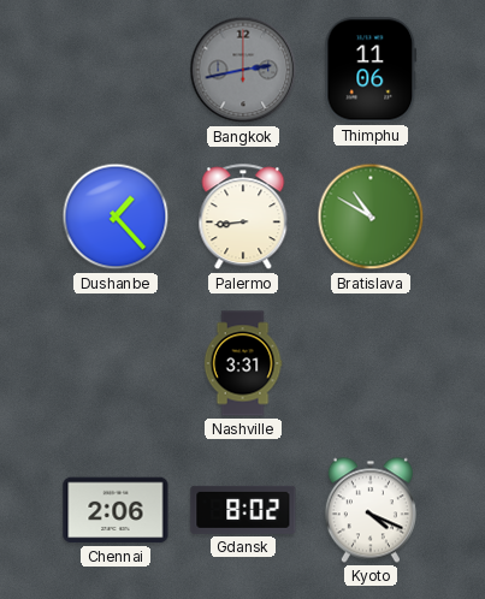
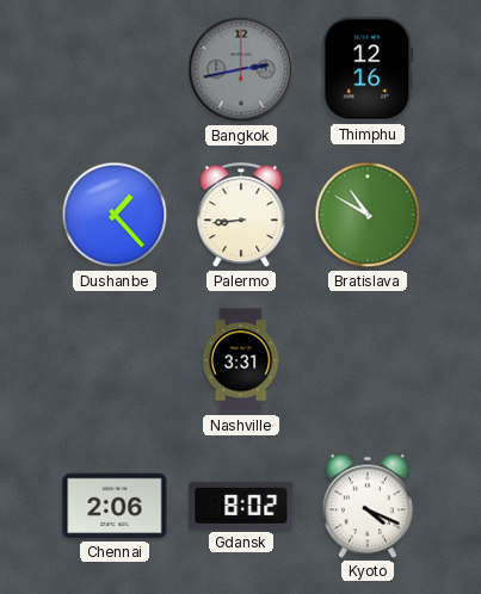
Thimphu: 11:06 -> 12:16 (368, 69)
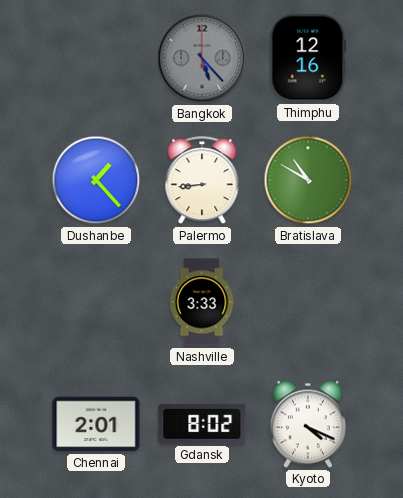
Bangkok: 2:43 -> 5:23 (202, 58)
Nashville: 3:31 -> 3:33 (202, 302)
Chennai: 2:06 -> 2:01 (96, 424)
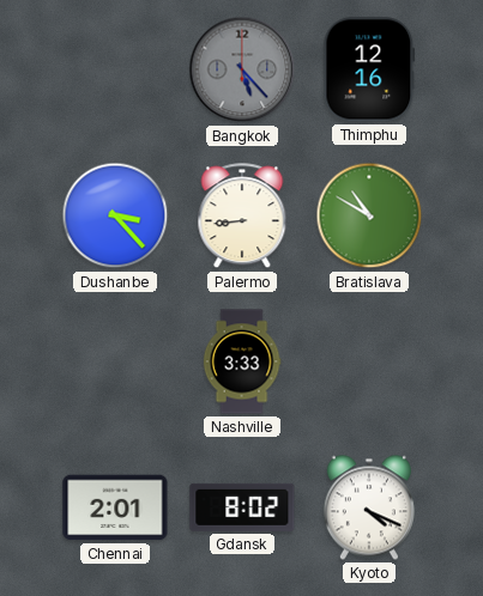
Dushanbe: 1:23 -> 3:23 (115, 215)
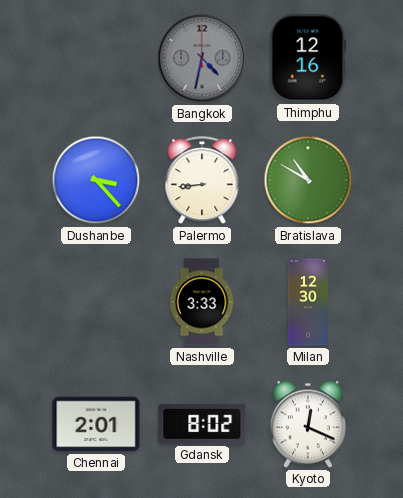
Bangkok: 5:23 -> 4:32 (202, 58)
Milan: none -> 12:30 (308, 302)
Kyoto: 4:19 -> 12:19 (308, 424)
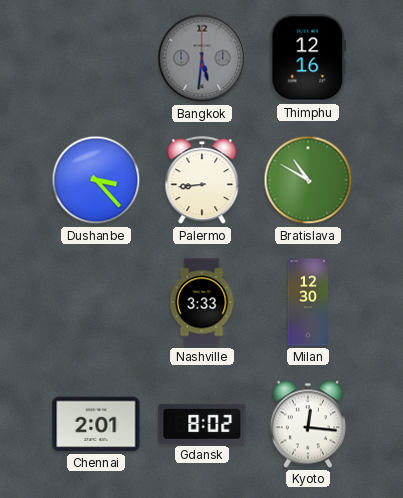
Bangkok: 4:32 -> 5:31 (202, 58)
Kyoto: 12:19 -> 12:16 (308, 424)
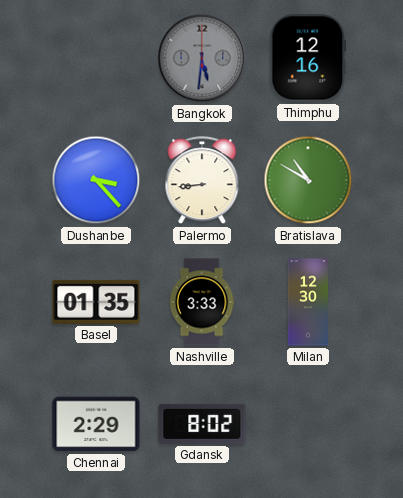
Basel: none -> 01:35 (96, 302)
Chennai: 2:01 -> 2:29 (96, 424)
Kyoto: 12:16 -> none (308, 424)
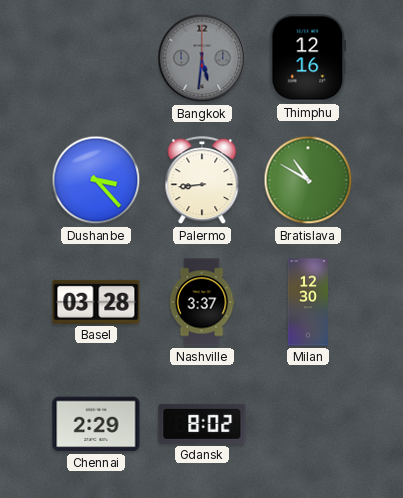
Basel: 01:35 -> 03:28 (96, 302)
Nashville: 3:33 -> 3:37 (202, 302)
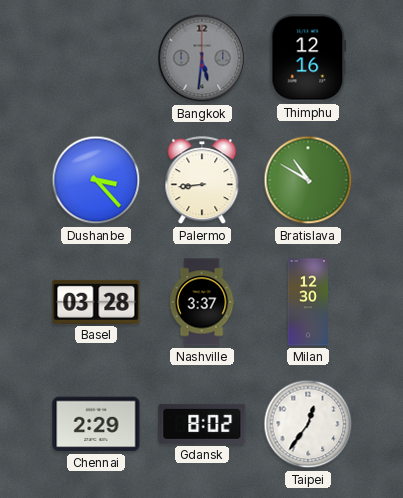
Taipei: none -> 12:36 (308, 424)
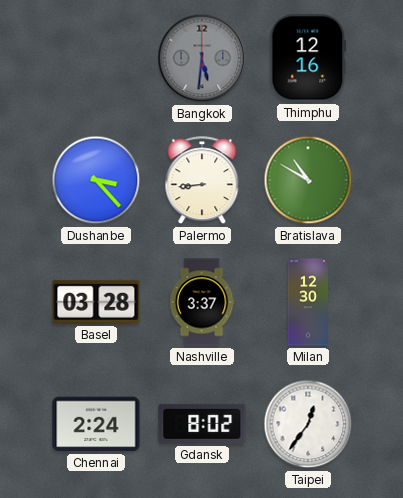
Chennai: 2:29 -> 2:24 (96, 424)
